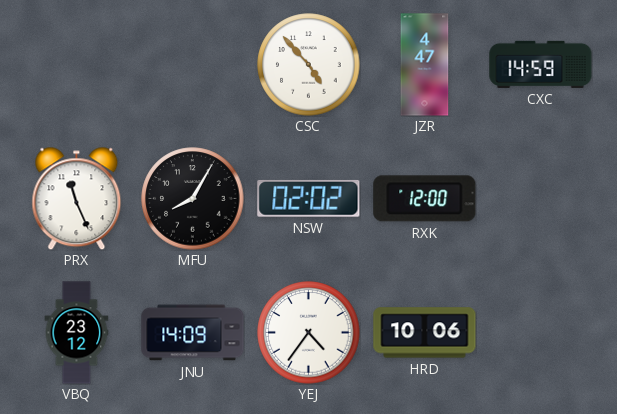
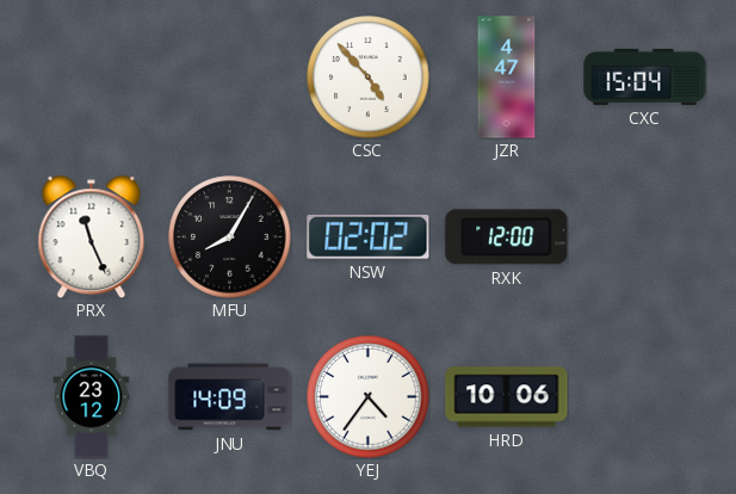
CXC: 14:59 -> 15:04 (645, 76)
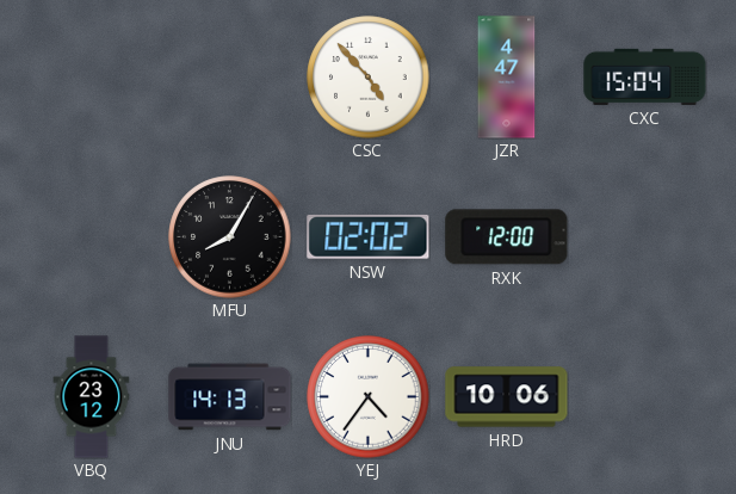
PRX: 11:26 -> none (92, 236)
JNU: 14:09 -> 14:13 (230, 397)
